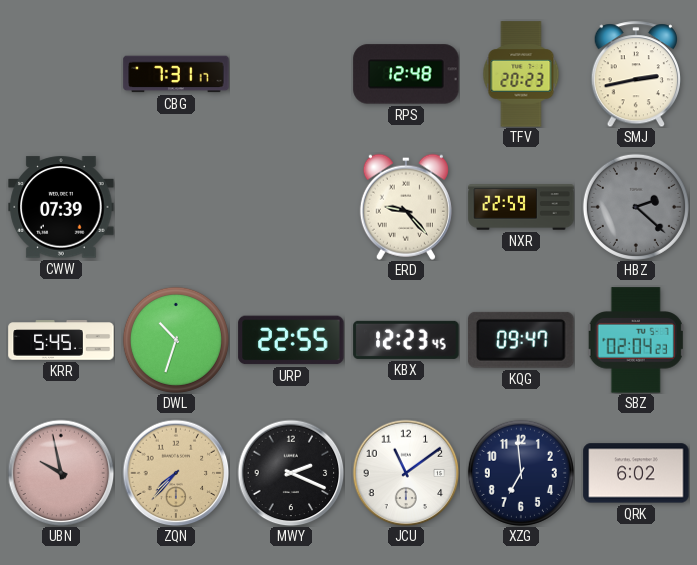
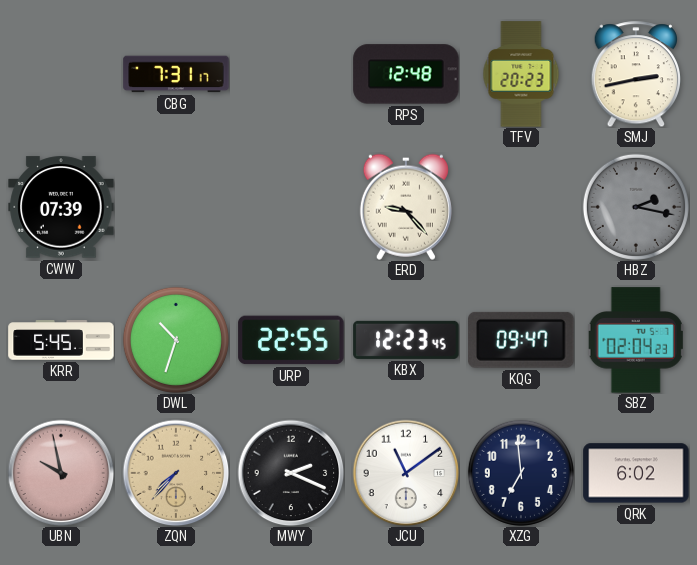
NXR: 22:59 -> none (521, 207)
HBZ: 2:22 -> 2:17 (636, 207)
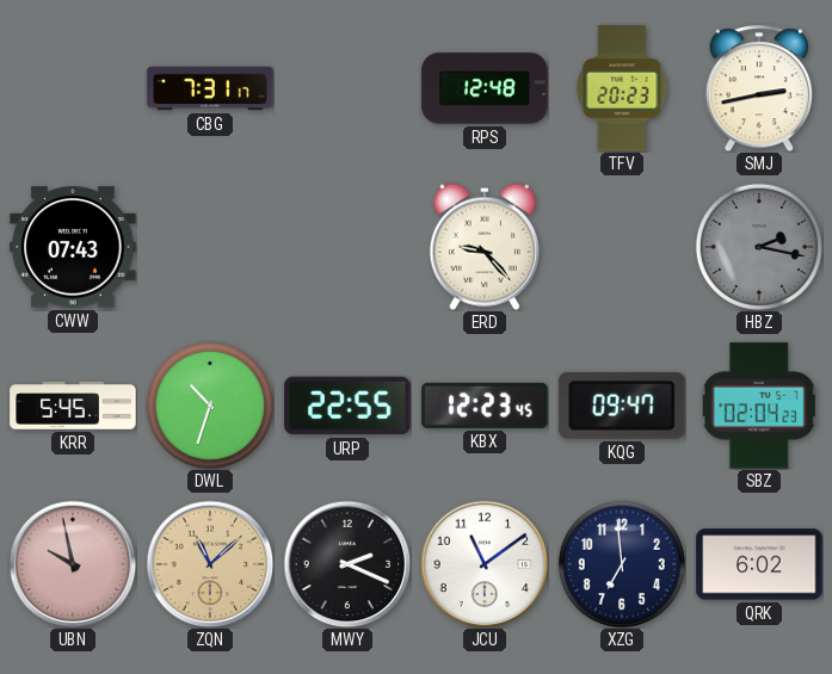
CWW: 07:39 -> 07:43 (73, 247)
ZQN: 7:37 -> 11:08 (210, 564)
